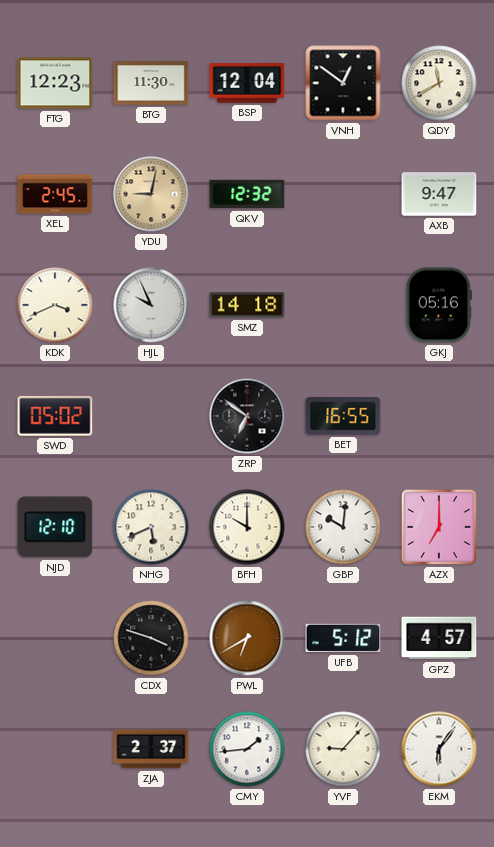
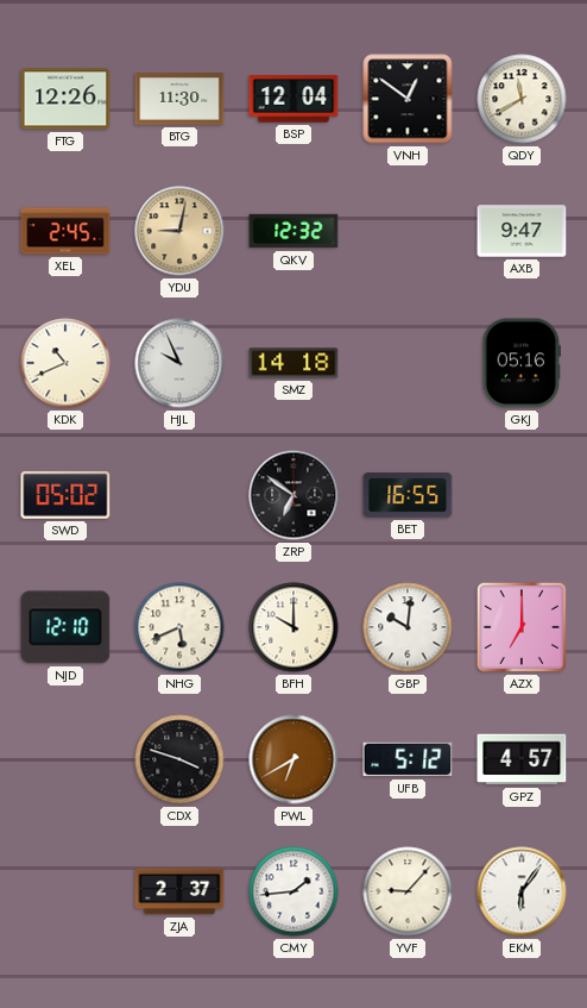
FTG: 12:23 -> 12:26 (65, 99)
KDK: 3:41 -> 10:41 (65, 363)
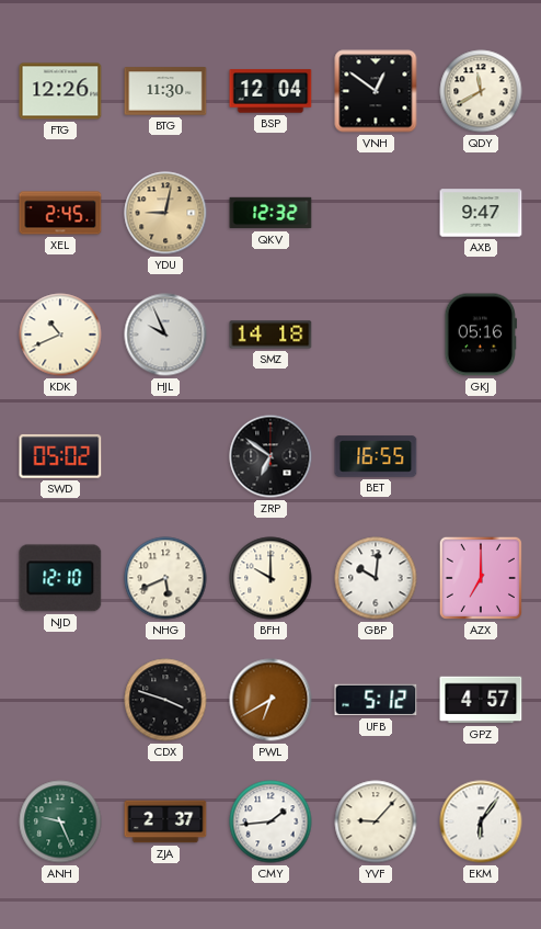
ANH: none -> 9:26 (60, 822)
